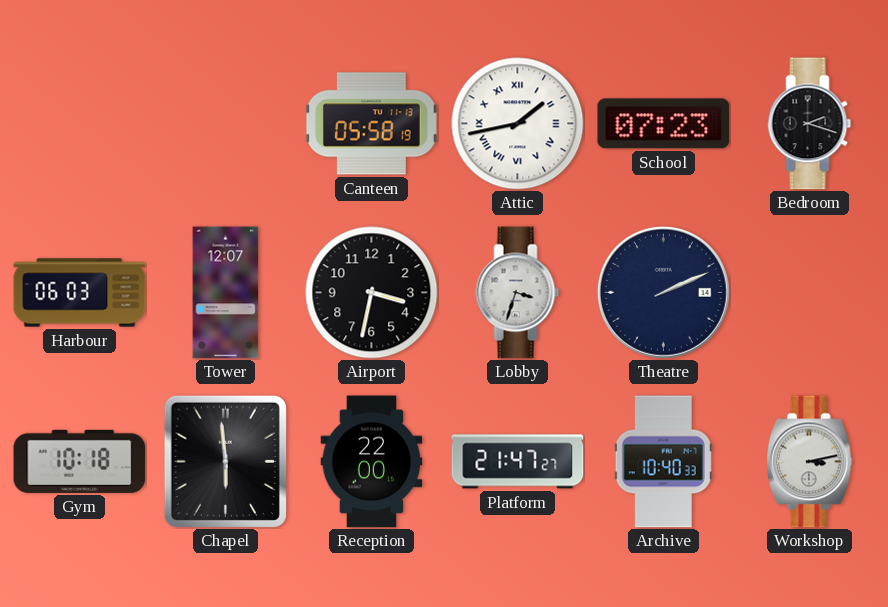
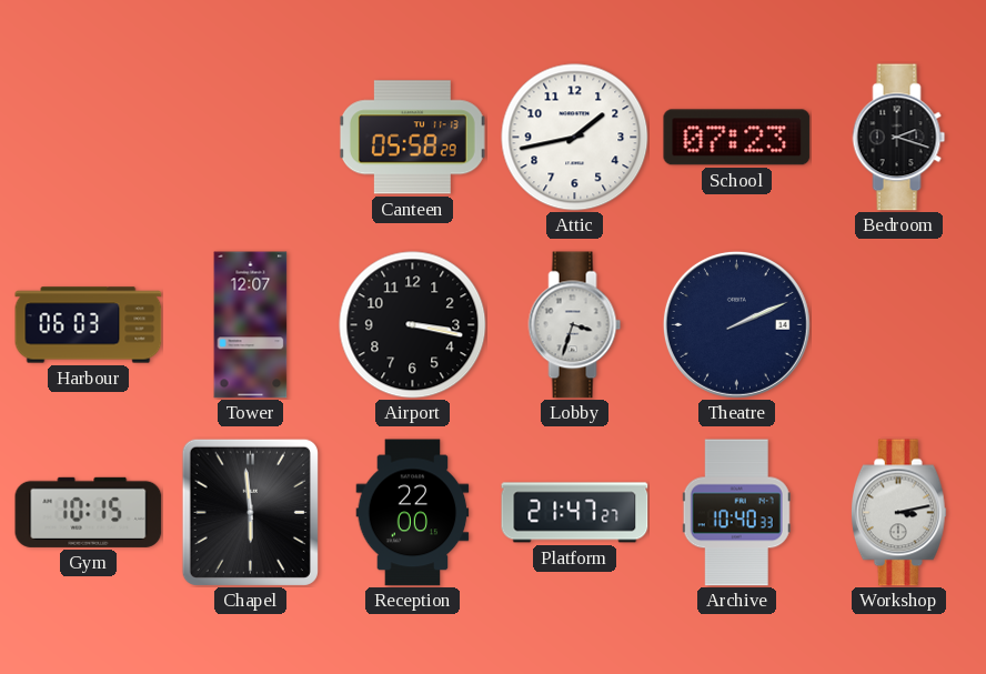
Canteen: 05:58:19 -> 05:58:29 (412, 138)
Attic numerals: Roman -> Arabic (575, 138)
Airport: 3:32 -> 3:17 (413, 325)
Gym: 10:18 -> 10:15 (89, 512)
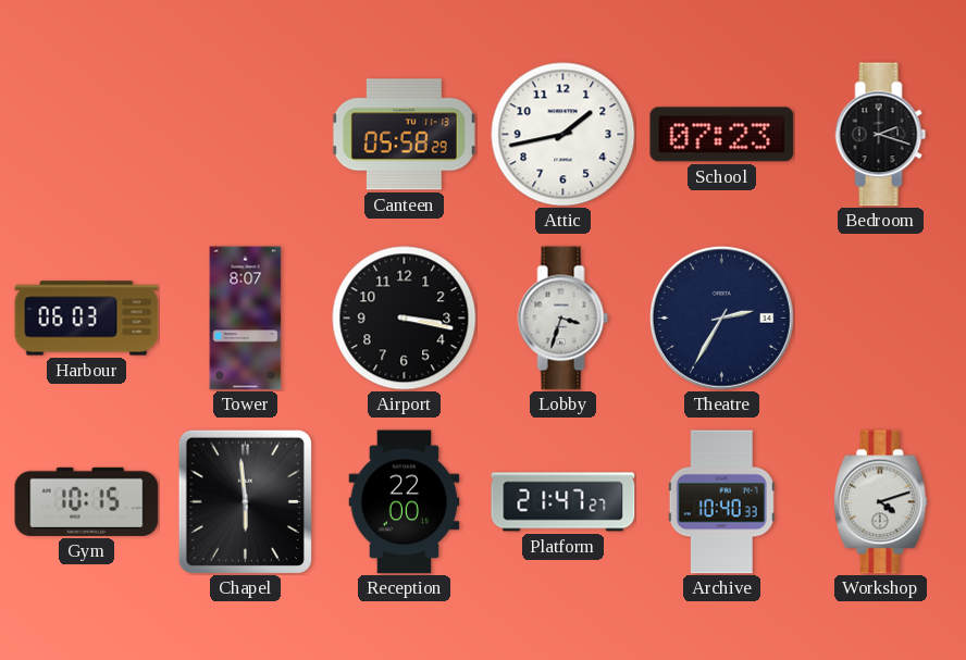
Tower: 12:07 -> 8:07 (246, 319)
Theatre: 2:11 -> 2:35 (721, 317)
Workshop: 3:13 -> 4:12 (880, 502)
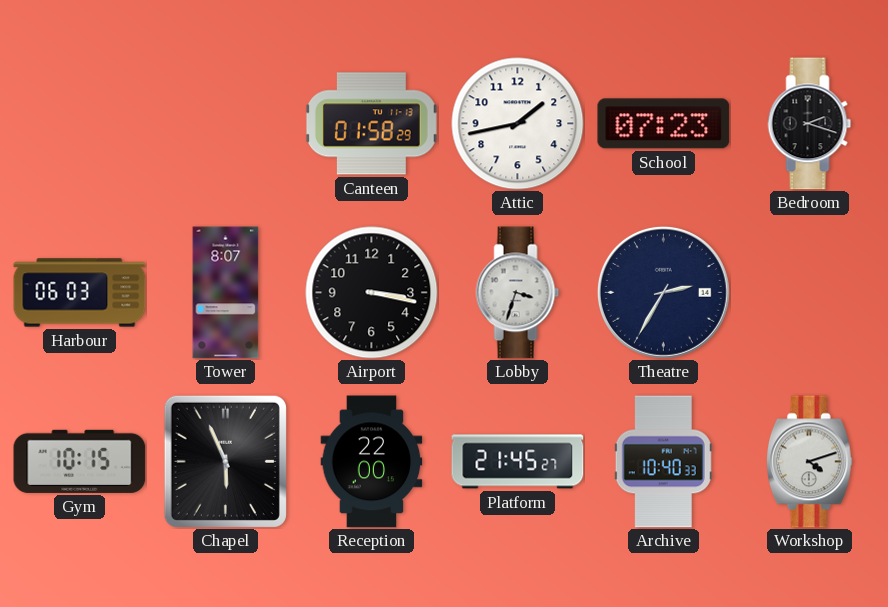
Canteen: 05:58 -> 01:58 (371, 124)
Chapel: 5:59 -> 5:56 (225, 461)
Platform: 21:47 -> 21:45 (518, 462)
